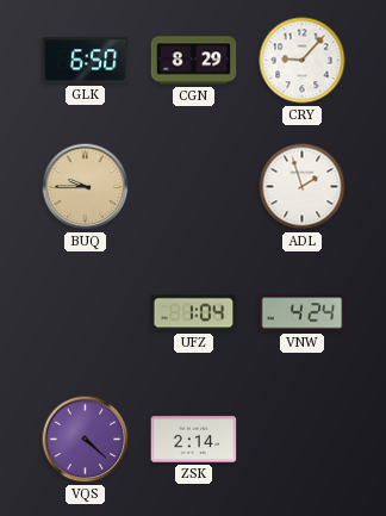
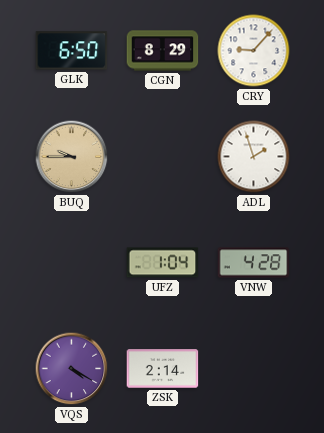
VNW: 4:24 -> 4:28 (254, 263)
VQS: 4:22 -> 4:20 (72, 369)
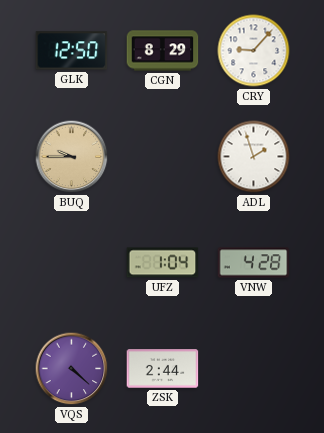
GLK: 6:50 -> 12:50 (72, 51)
VQS: 4:20 -> 4:22 (72, 369)
ZSK: 2:14 -> 2:44 (163, 369)
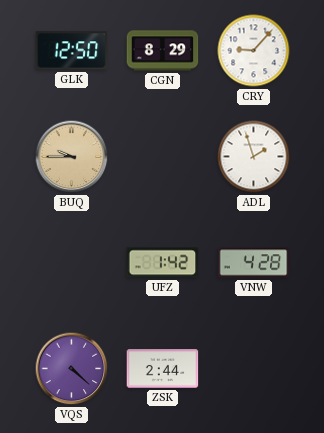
UFZ: 1:04 -> 1:42 (163, 263)
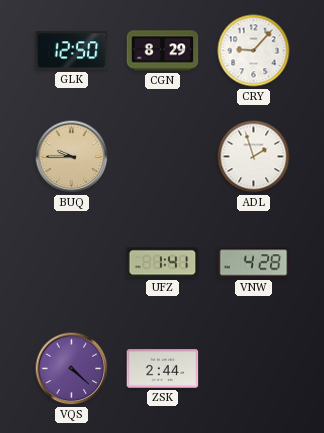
UFZ: 1:42 -> 1:41 (163, 263)
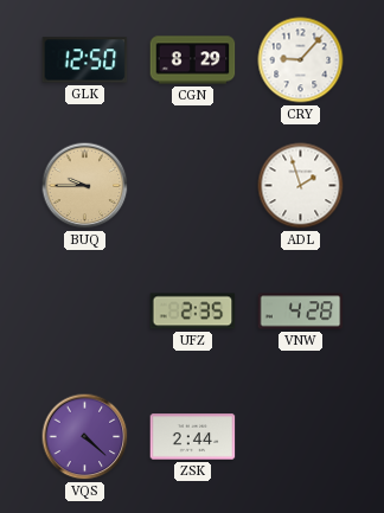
UFZ: 1:41 -> 2:35 (193, 312)
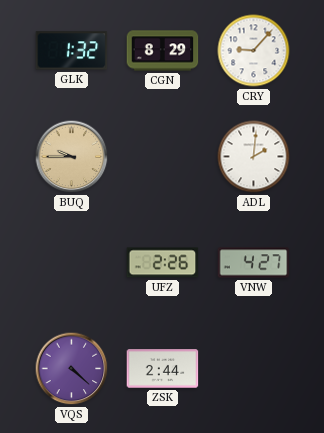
GLK: 12:50 -> 1:32 (72, 51)
ADL: 1:57 -> 2:01 (254, 157)
UFZ: 2:35 -> 2:26 (163, 263)
VNW: 4:28 -> 4:27 (254, 263)
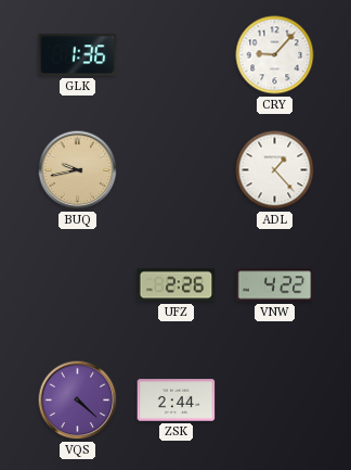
GLK: 1:32 -> 1:36 (78, 55)
CGN: 8:29 -> none (163, 51)
BUQ: 9:45 -> 9:43 (78, 170)
ADL: 2:01 -> 1:23 (275, 170)
VNW: 4:27 -> 4:22 (275, 285)
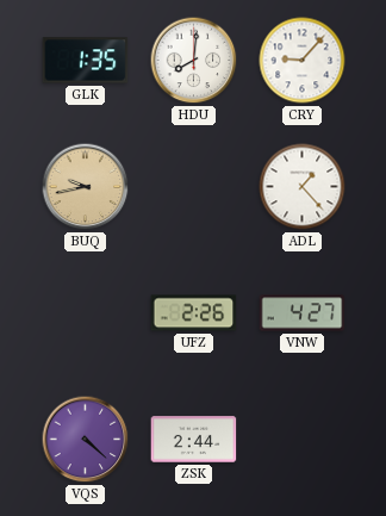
GLK: 1:36 -> 1:35 (86, 61)
HDU: none -> 8:01 (194, 61)
VNW: 4:22 -> 4:27 (303, 313)
